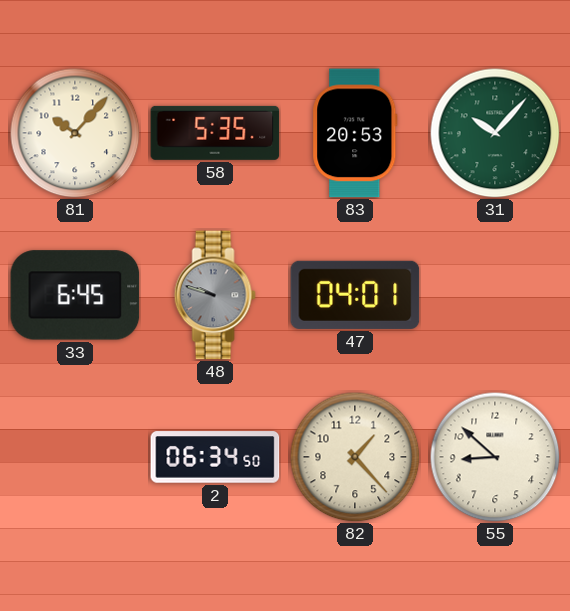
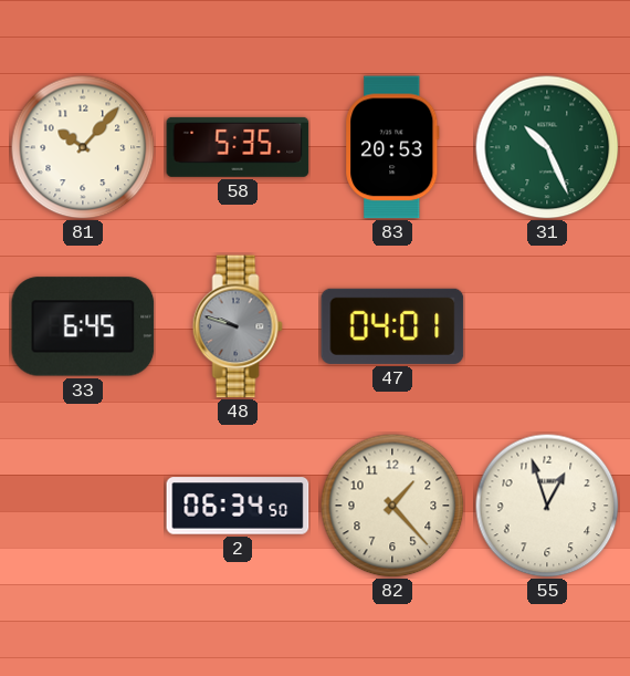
31: 10:07 -> 10:26 (547, 147)
55: 8:52 -> 12:57 (547, 506)
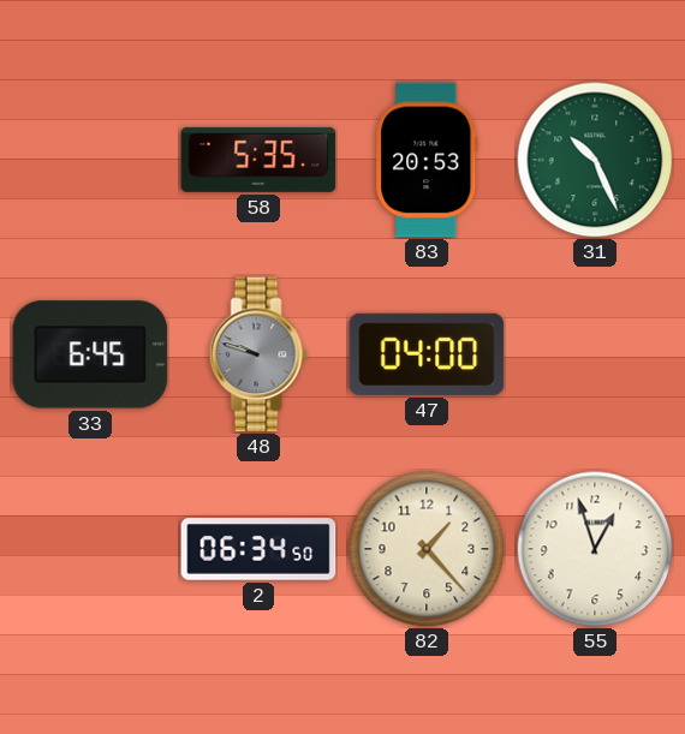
81: 10:07 -> none (83, 147)
47: 04:01 -> 04:00 (427, 354)
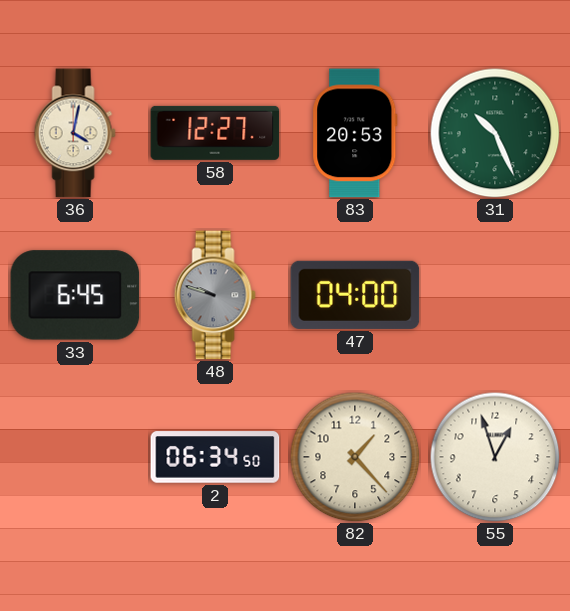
36: none -> 4:02 (75, 133)
58: 5:35 -> 12:27 (215, 133)
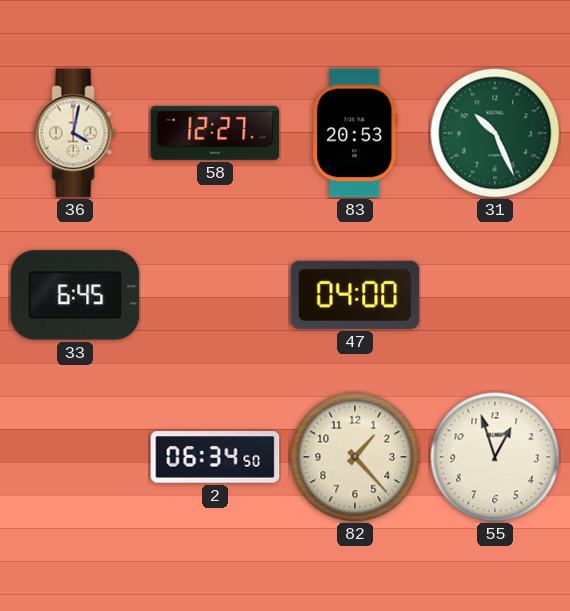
48: 9:48 -> none (215, 295)
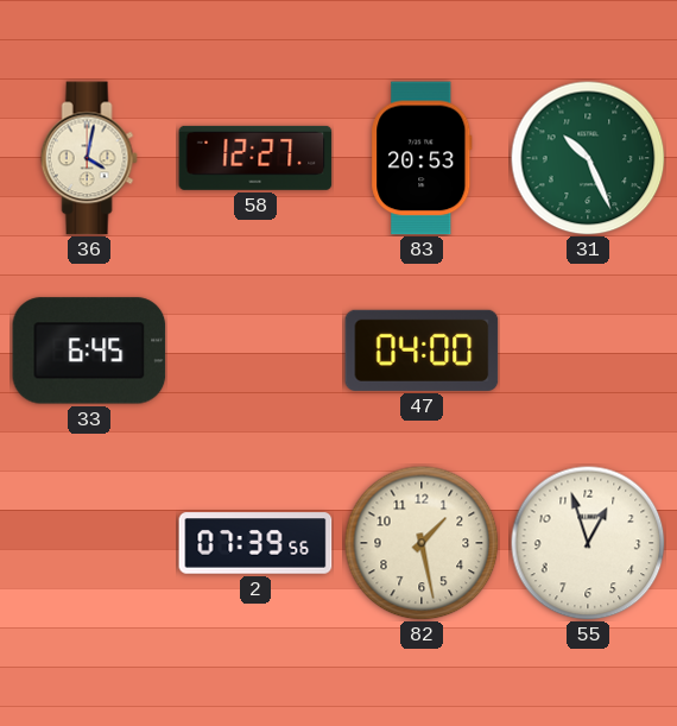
2: 06:34 -> 07:39 (255, 543)
82: 1:23 -> 1:28 (422, 543)
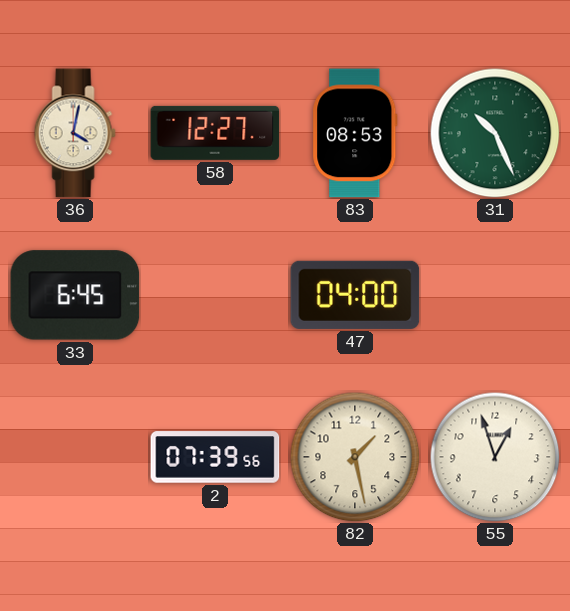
83: 20:53 -> 08:53 (355, 133)
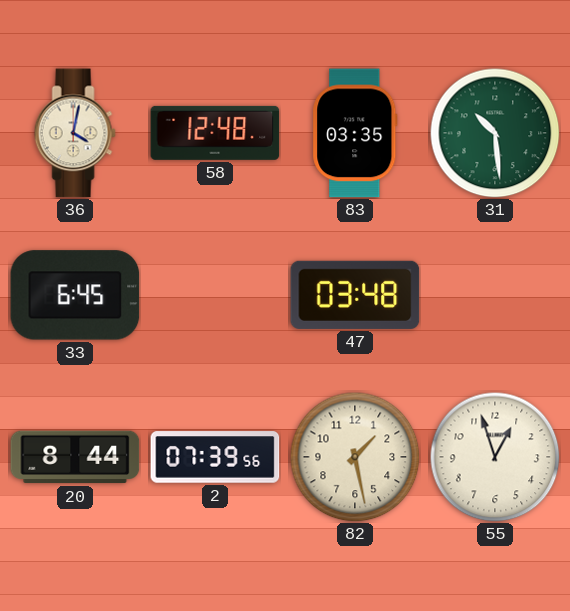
58: 12:27 -> 12:48 (215, 133)
83: 08:53 -> 03:35 (355, 133)
31: 10:26 -> 10:29 (495, 133)
47: 04:00 -> 03:48 (355, 295)
20: none -> 8:44 (75, 457)
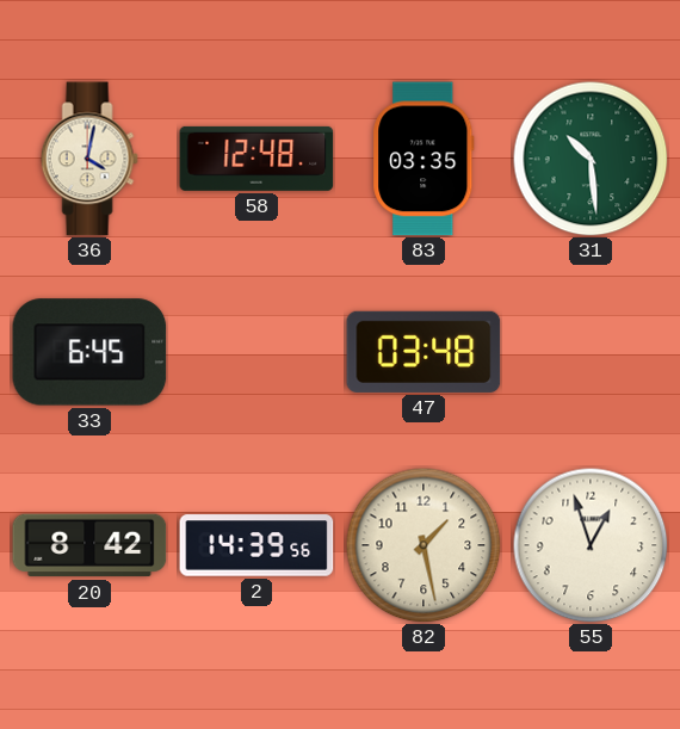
20: 8:44 -> 8:42 (89, 545)
2: 07:39 -> 14:39 (256, 545)
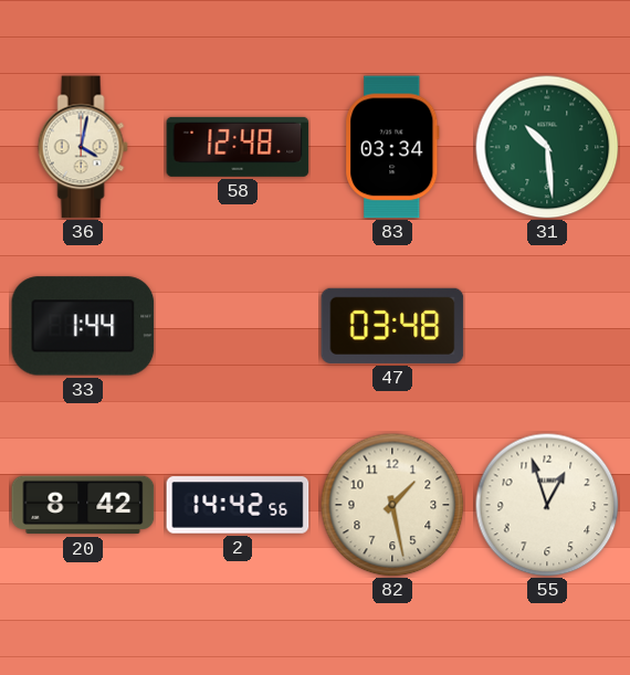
83: 03:35 -> 03:34 (392, 147)
33: 6:45 -> 1:44 (83, 326)
2: 14:39 -> 14:42 (238, 505)
